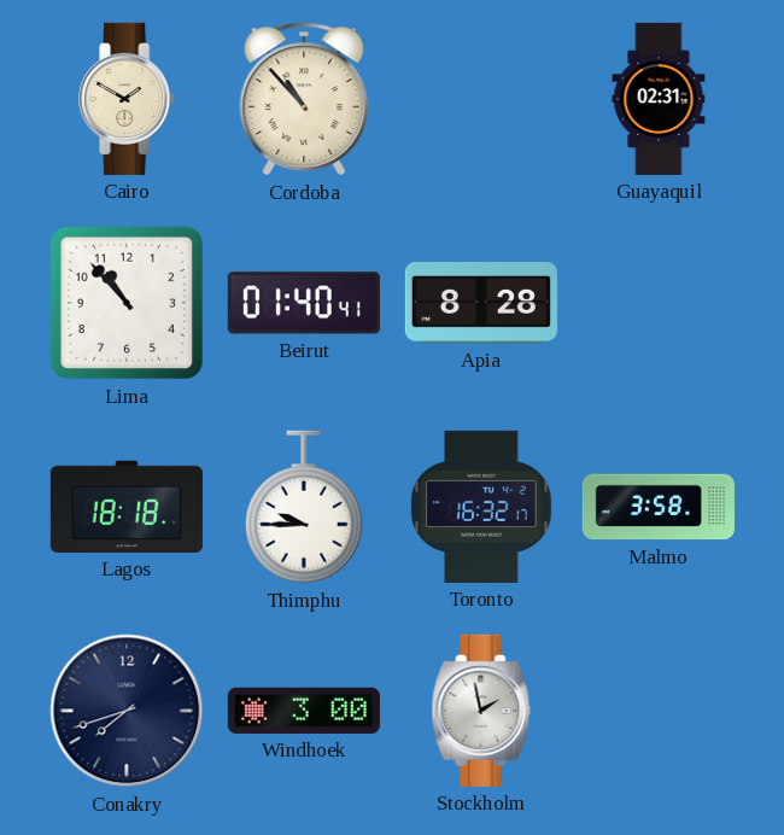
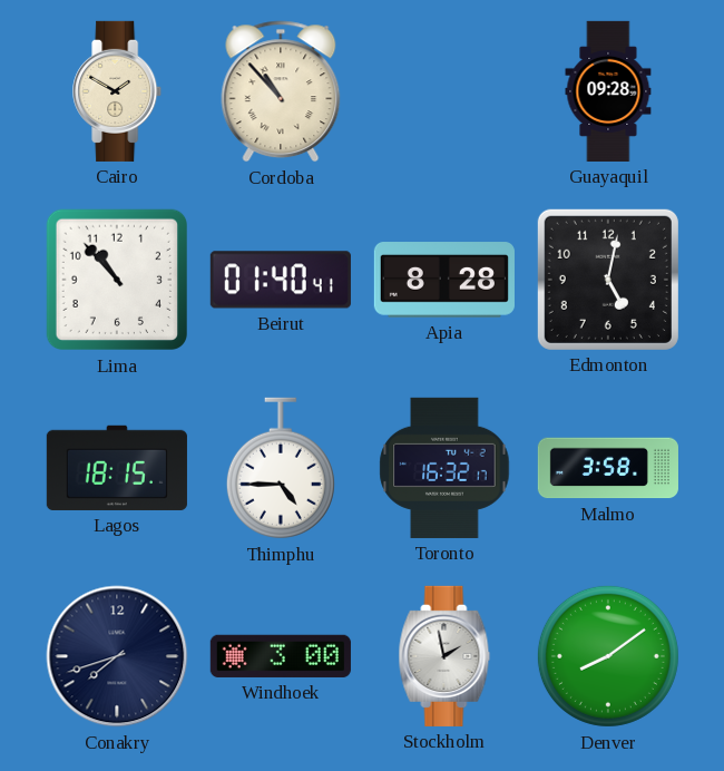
Guayaquil: 02:31 -> 09:28 (608, 91)
Edmonton: none -> 5:02 (608, 280)
Lagos: 18:18 -> 18:15 (117, 468)
Thimphu: 9:45 -> 4:45 (281, 468)
Denver: none -> 8:09 (608, 656)
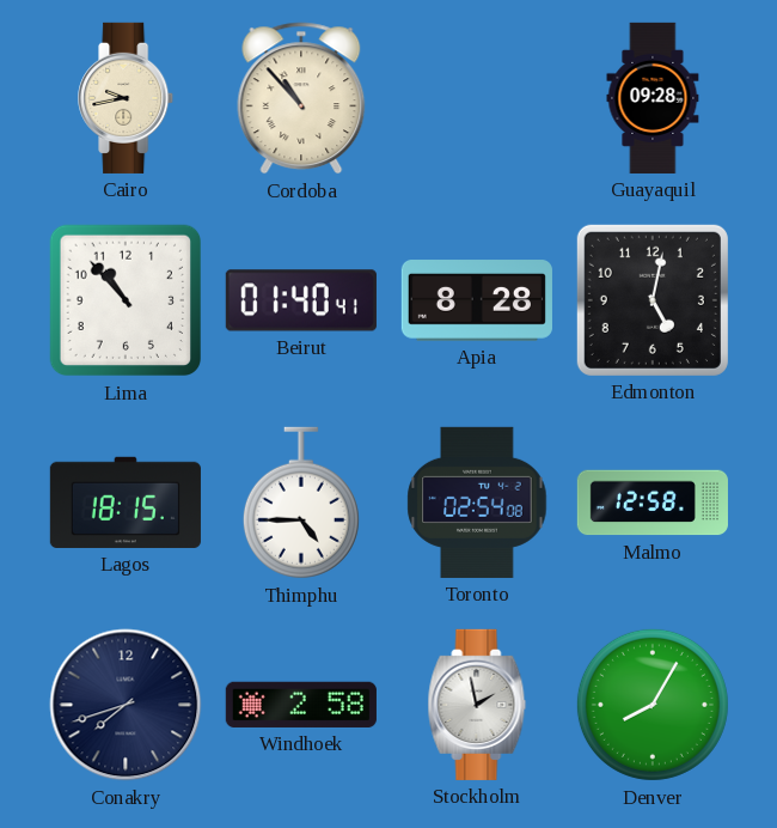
Cairo: 1:50 -> 9:43 (127, 98)
Toronto: 16:32 -> 02:54 (477, 503)
Malmo: 3:58 -> 12:58 (653, 503)
Windhoek: 3:00 -> 2:58 (301, 705)
Denver: 8:09 -> 8:05 (653, 705)
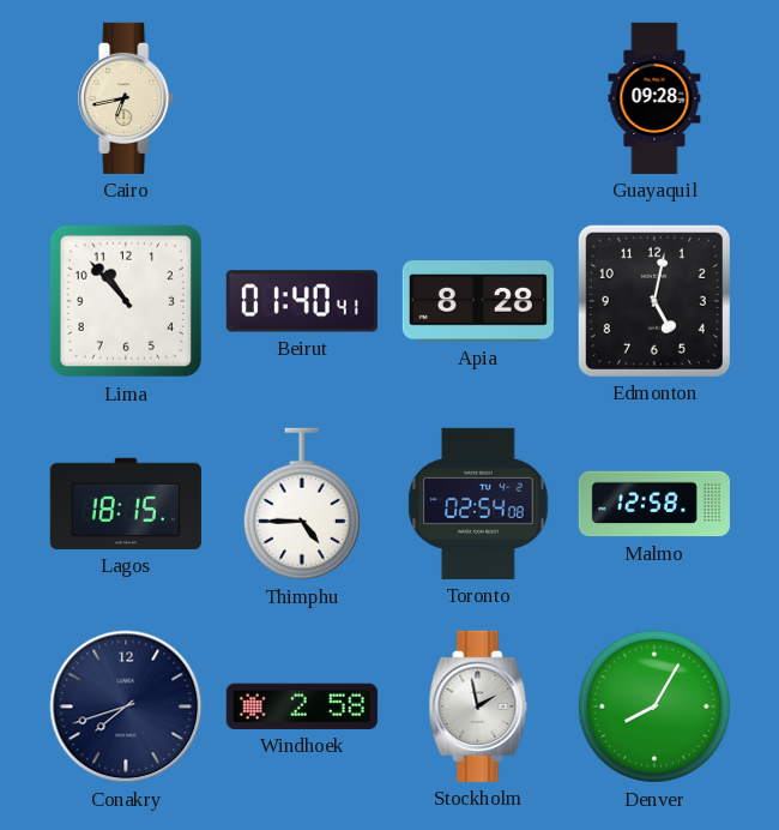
Cairo: 9:43 -> 6:43 (127, 98)
Cordoba: 10:53 -> none (301, 98)
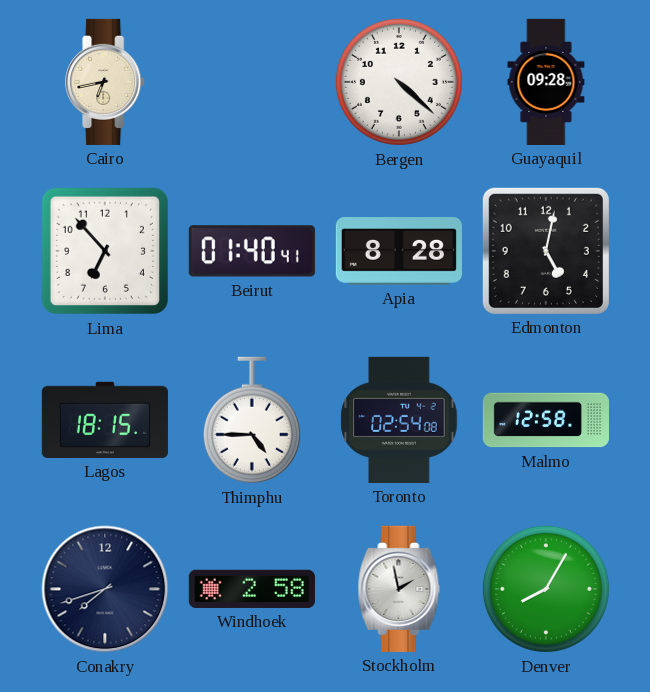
Bergen: none -> 4:22 (399, 82)
Lima: 10:53 -> 6:53 (105, 251)
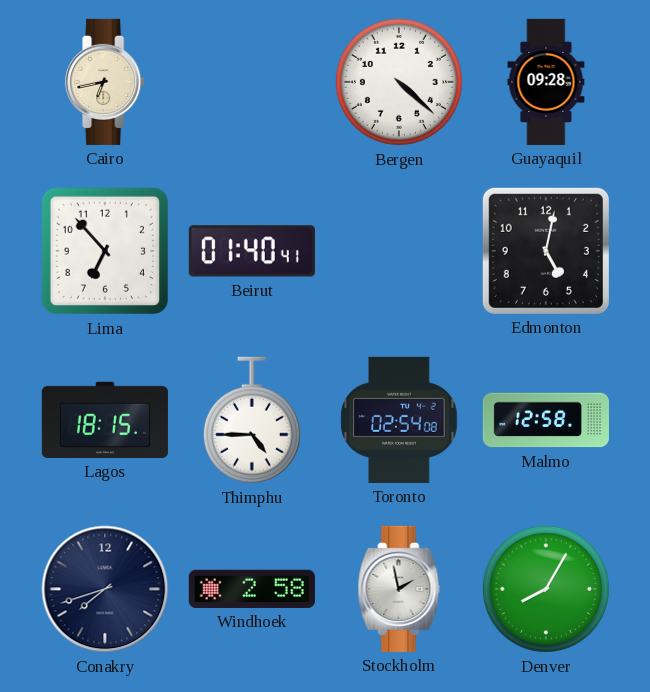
Apia: 8:28 -> none (399, 251)
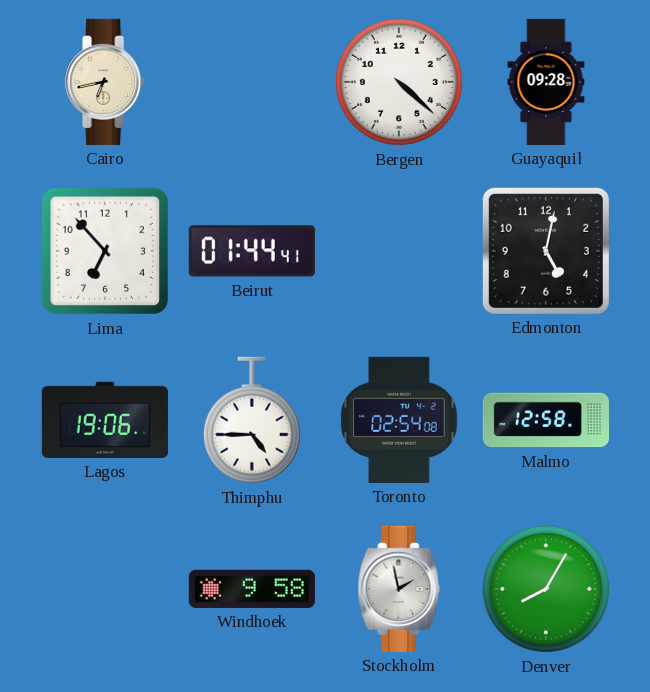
Beirut: 01:40 -> 01:44 (252, 251)
Lagos: 18:15 -> 19:06 (105, 420)
Conakry: 7:42 -> none (105, 589)
Windhoek: 2:58 -> 9:58 (252, 589)
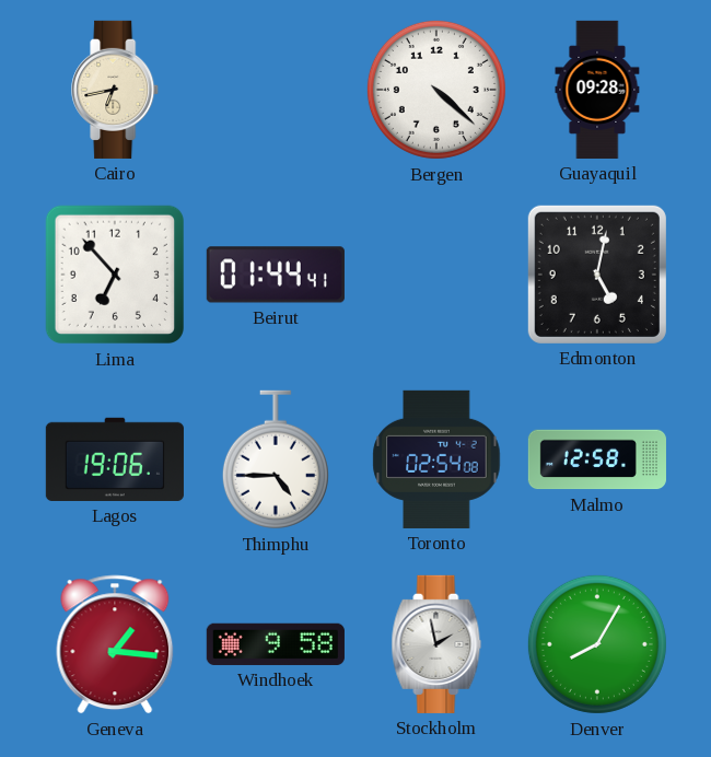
Geneva: none -> 1:16 (115, 644)
